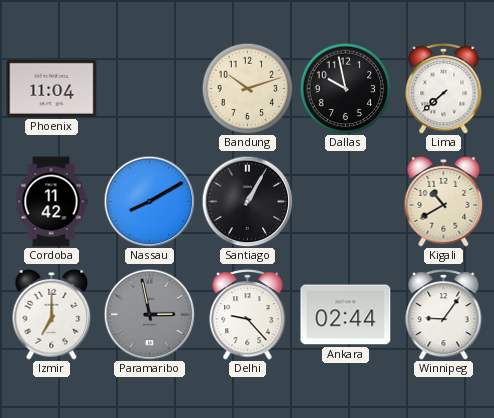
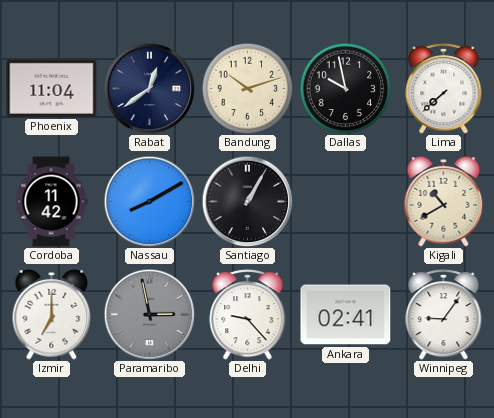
Rabat: none -> 12:39 (149, 88)
Ankara: 02:44 -> 02:41 (346, 315)
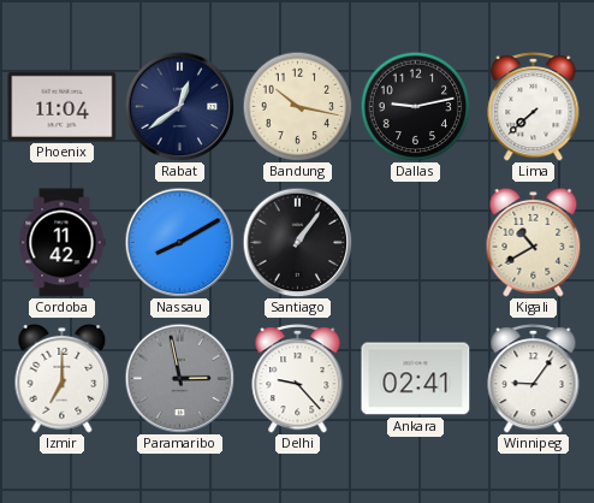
Bandung: 10:12 -> 10:17 (297, 106)
Dallas: 9:58 -> 9:13 (415, 106)
Santiago: 1:05 -> 1:06 (297, 242)
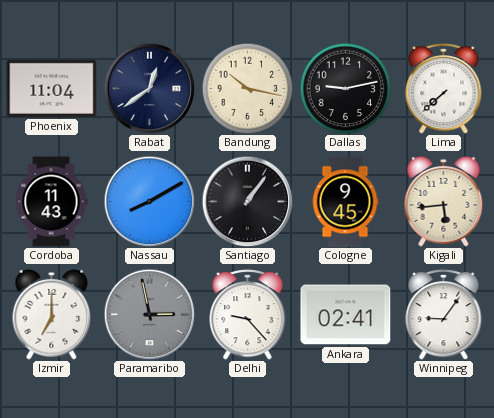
Cordoba: 11:42 -> 11:43 (51, 202)
Cologne: none -> 9:45 (345, 202)
Kigali: 10:40 -> 5:44 (444, 202)
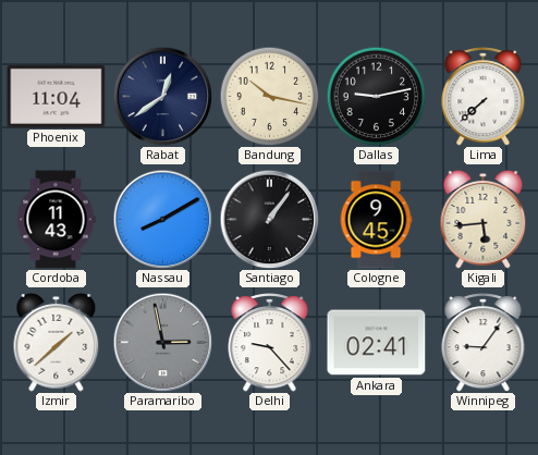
Izmir: 7:00 -> 1:38 (57, 343)
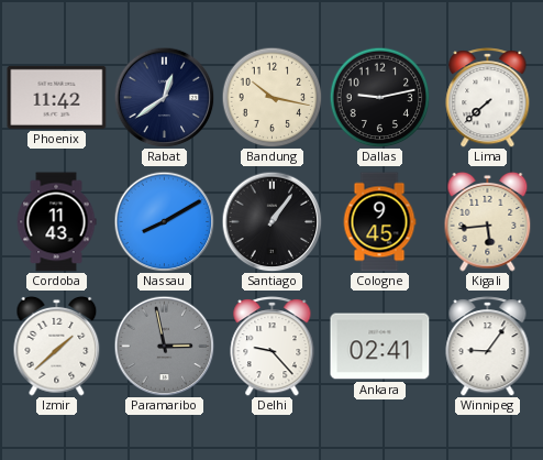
Phoenix: 11:04 -> 11:42 (57, 97)
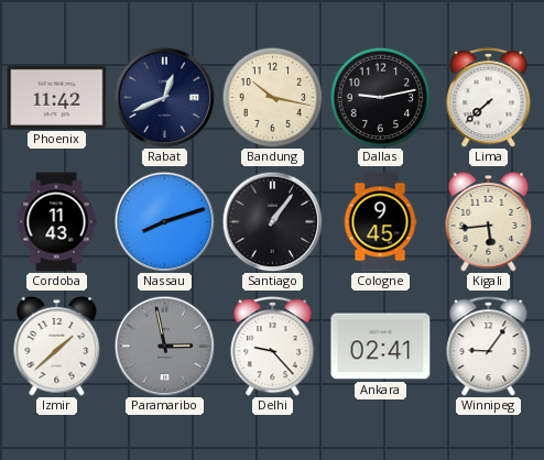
Rabat: 12:39 -> 12:41 (164, 97)
Nassau: 8:10 -> 8:12 (164, 221)
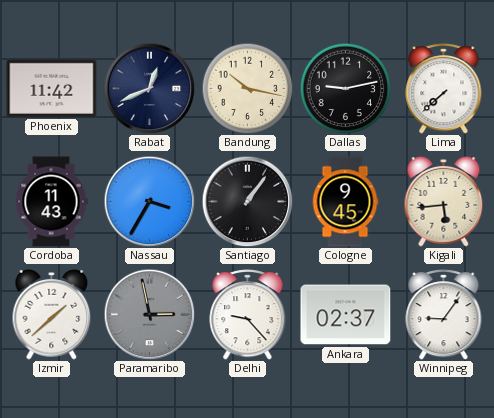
Nassau: 8:12 -> 3:35 (149, 201)
Ankara: 02:41 -> 02:37 (346, 315)
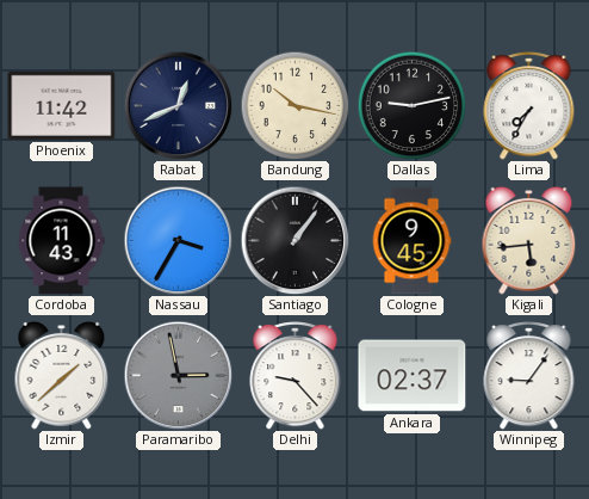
Lima: 7:38 -> 7:35 (529, 106)
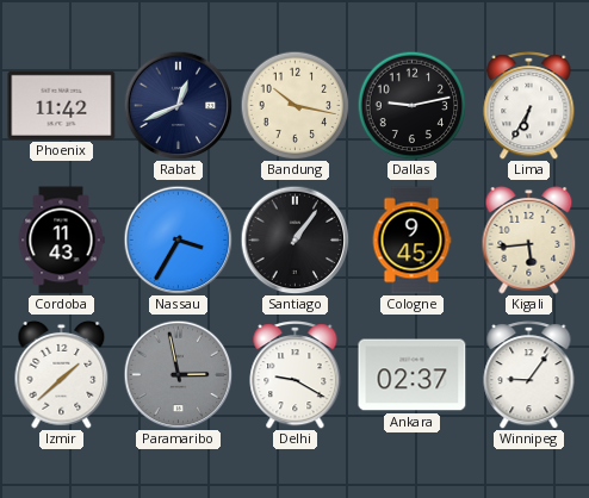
Lima: 7:35 -> 6:35 (529, 106)
Delhi: 9:23 -> 9:20 (296, 375)
